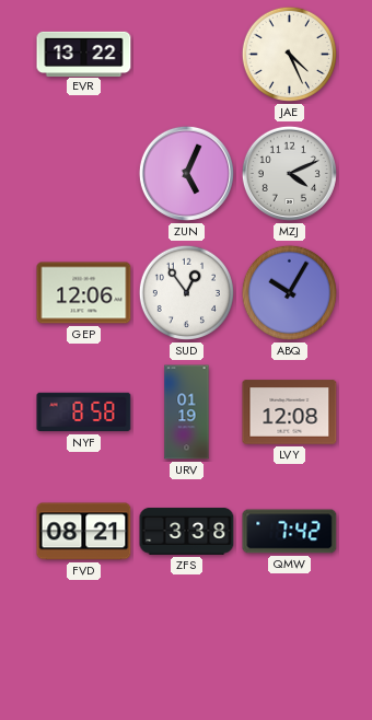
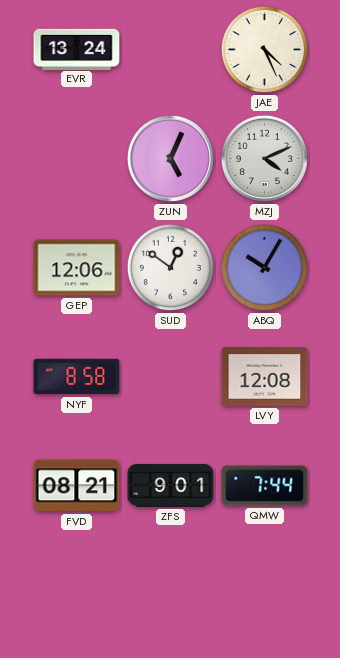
EVR: 13:22 -> 13:24 (77, 49)
SUD: 12:54 -> 12:51 (170, 267)
URV: 01:19 -> none (187, 413)
ZFS: 3:38 -> 9:01 (171, 485)
QMW: 7:42 -> 7:44 (265, 486)
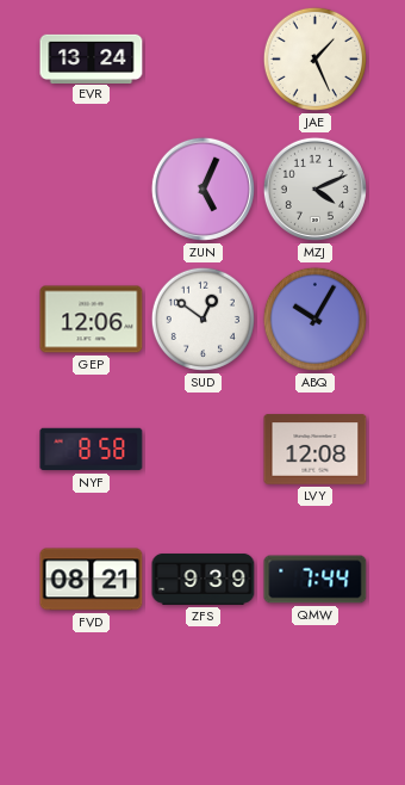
JAE: 4:26 -> 1:26 (314, 58)
ZFS: 9:01 -> 9:39 (204, 579)
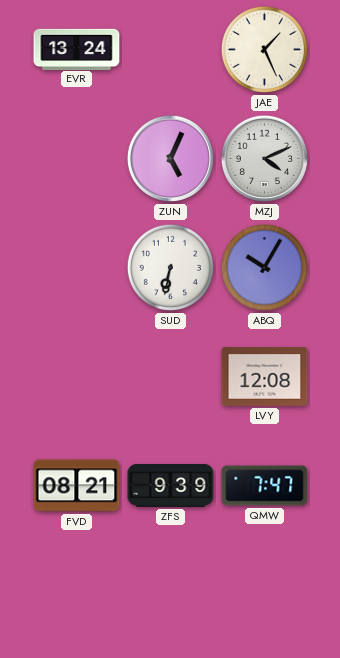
GEP: 12:06 -> none (92, 320)
SUD: 12:51 -> 6:32 (170, 267)
NYF: 8:58 -> none (92, 450)
QMW: 7:44 -> 7:47 (265, 486)
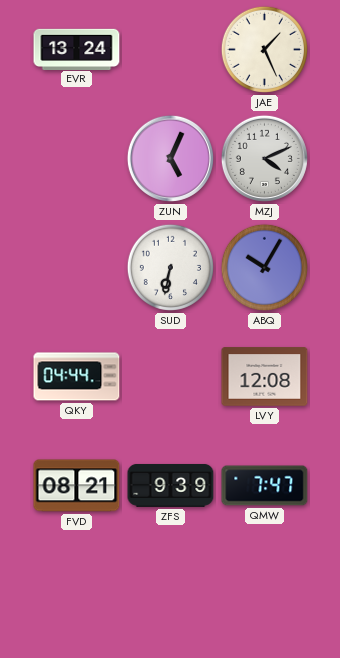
QKY: none -> 04:44 (77, 377)
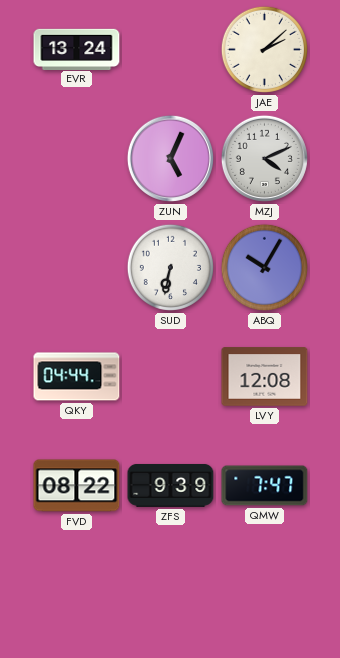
JAE: 1:26 -> 2:08 (264, 49)
FVD: 08:21 -> 08:22 (77, 486)
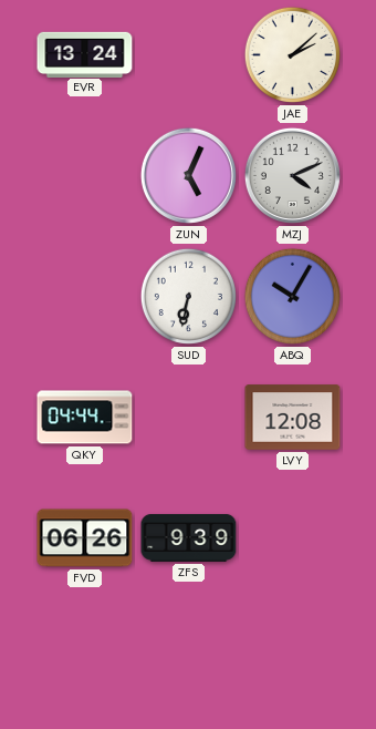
FVD: 08:22 -> 06:26 (85, 538)
QMW: 7:47 -> none (265, 486)
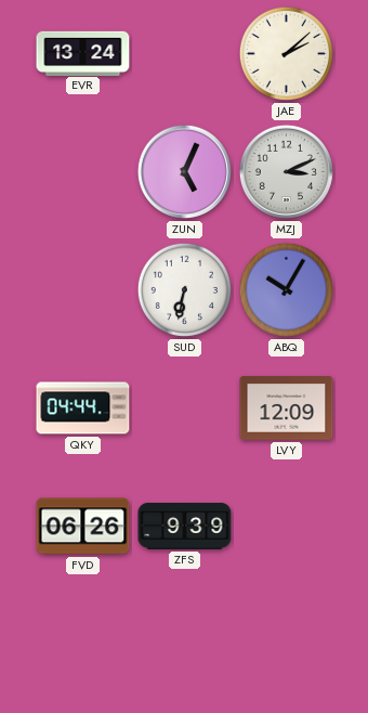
MZJ: 4:11 -> 3:11 (286, 171)
LVY: 12:08 -> 12:09 (287, 409)
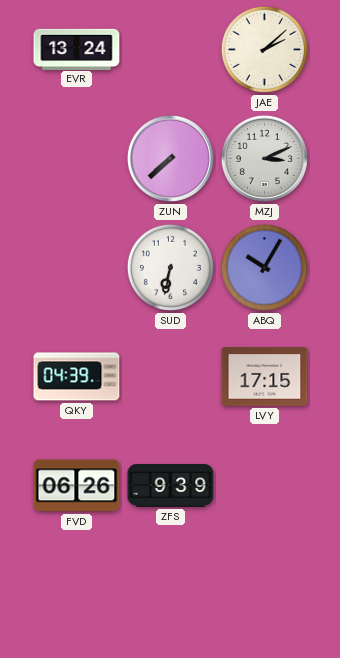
ZUN: 5:04 -> 7:38 (170, 158)
QKY: 04:44 -> 04:39 (77, 377)
LVY: 12:09 -> 17:15 (265, 377)
